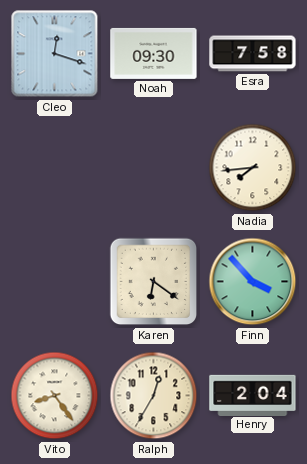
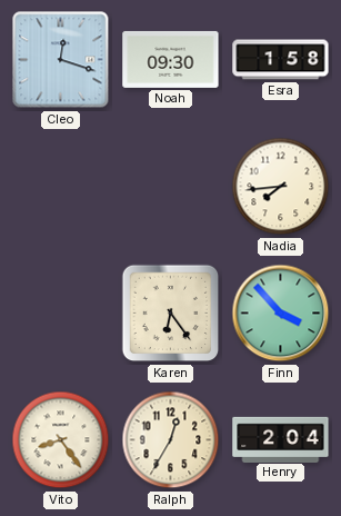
Esra: 7:58 -> 1:58 (281, 60)
Karen: 6:21 -> 6:24 (171, 314)
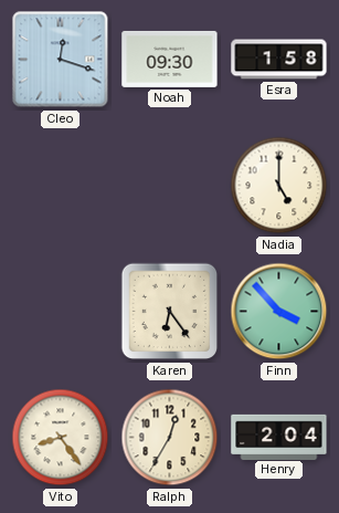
Nadia: 7:44 -> 5:00 (279, 186)
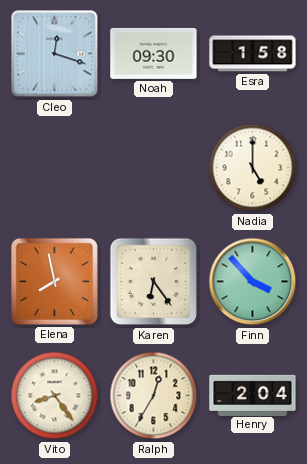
Elena: none -> 7:58 (54, 281)
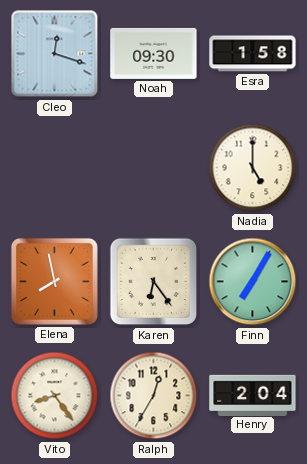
Finn: 3:53 -> 7:05 (253, 282)
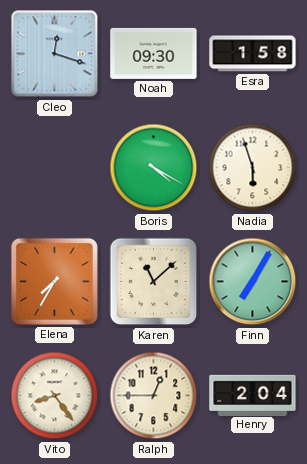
Boris: none -> 4:20 (154, 168)
Nadia: 5:00 -> 5:57 (253, 168)
Elena: 7:58 -> 7:35 (54, 281)
Karen: 6:24 -> 11:08 (154, 282)
Ralph: 12:35 -> 12:45 (154, 396)
